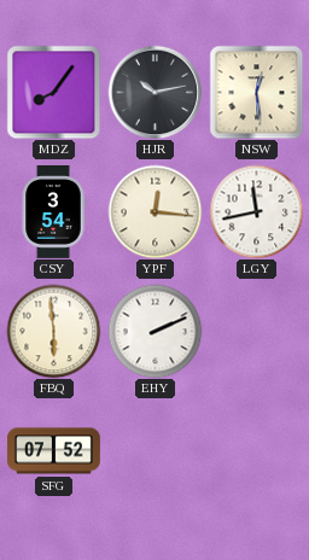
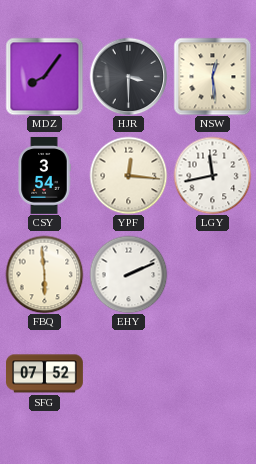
HJR: 10:13 -> 3:30 (128, 76)
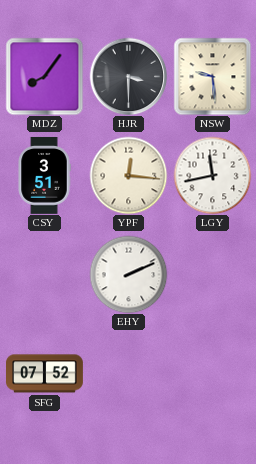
NSW: 12:29 -> 9:29 (212, 76)
CSY: 3:54 -> 3:51 (44, 176)
FBQ: 5:59 -> none (44, 274)
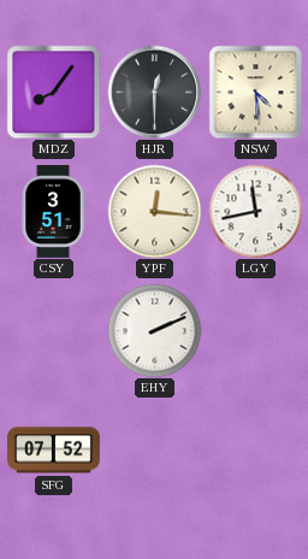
HJR: 3:30 -> 12:30 (154, 92)
NSW: 9:29 -> 4:29 (255, 92)
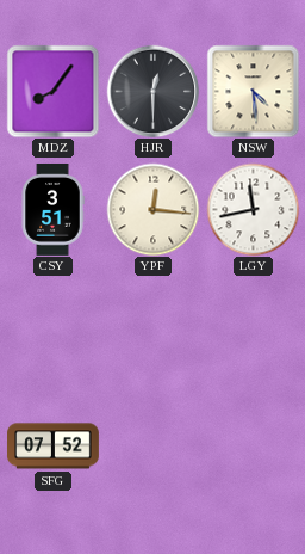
EHY: 2:11 -> none (154, 330)
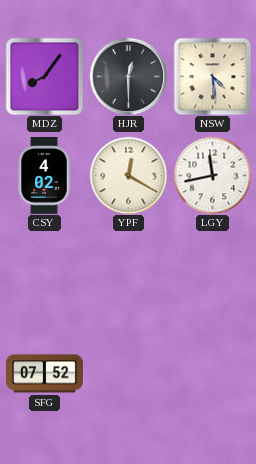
CSY: 3:51 -> 4:02 (44, 176)
YPF: 12:16 -> 12:20 (128, 175)
